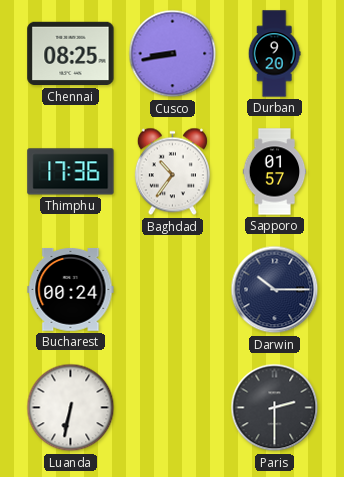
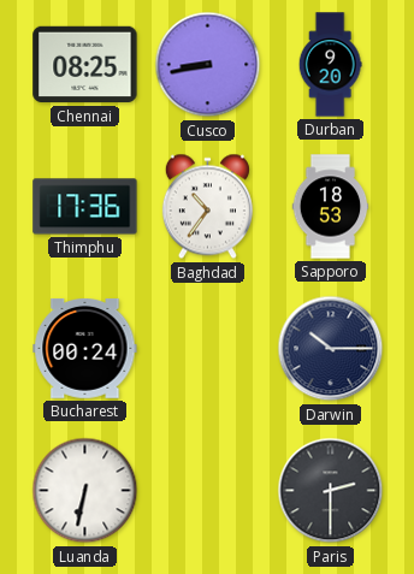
Sapporo: 01:57 -> 18:53 (331, 207)
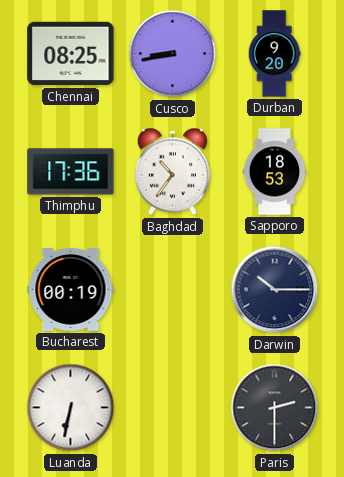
Bucharest: 00:24 -> 00:19 (71, 290)
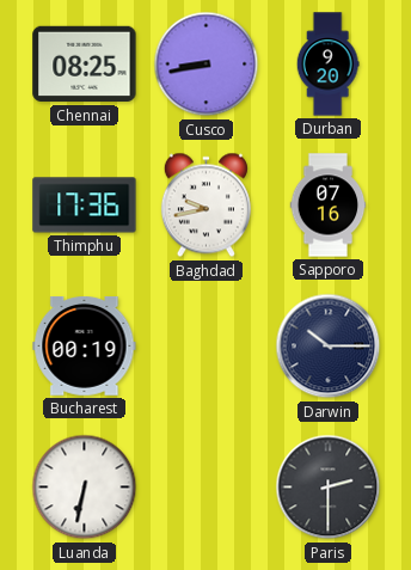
Baghdad: 10:36 -> 9:43 (205, 206)
Sapporo: 18:53 -> 07:16 (329, 206)
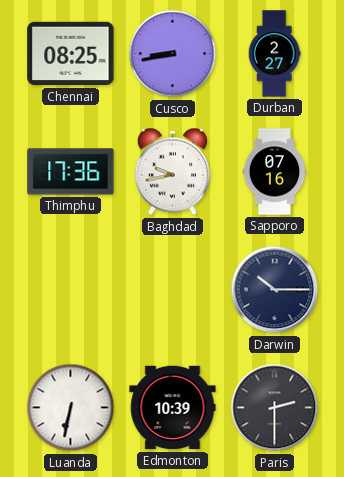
Durban: 9:20 -> 2:27 (274, 54)
Bucharest: 00:19 -> none (85, 347)
Edmonton: none -> 10:39 (173, 408)
